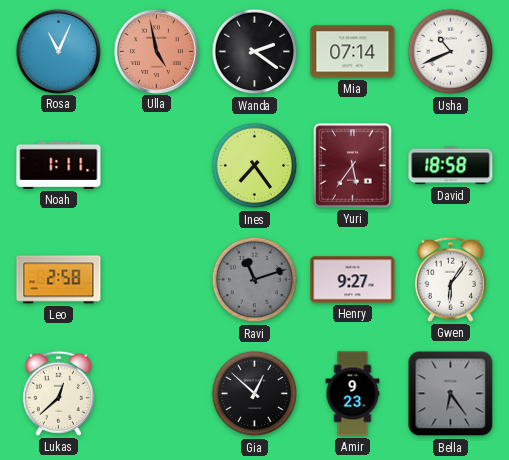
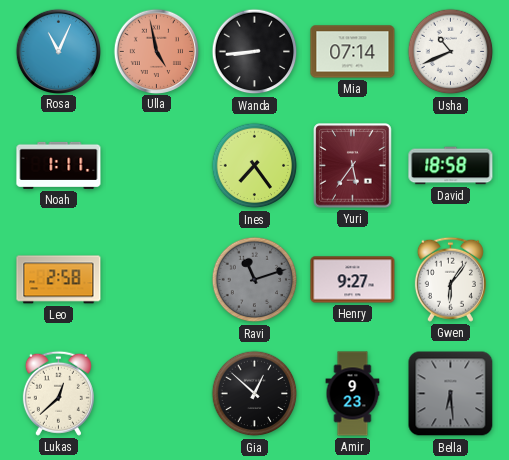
Wanda: 2:21 -> 8:44 (255, 52)
Bella: 6:24 -> 6:29 (451, 394)
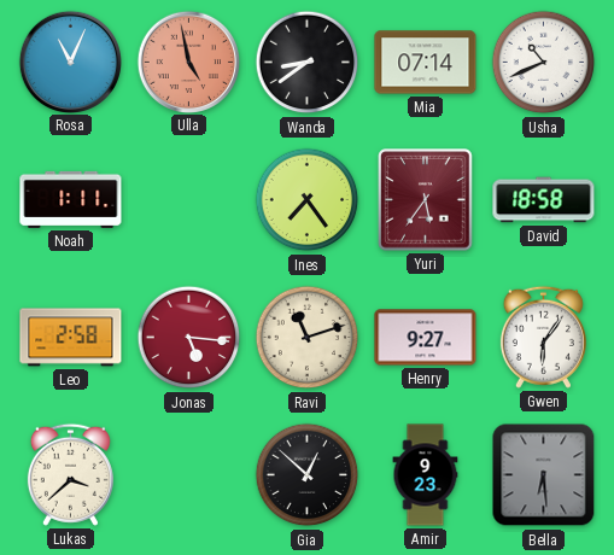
Wanda: 8:44 -> 8:39 (308, 63)
Jonas: none -> 5:16 (189, 338)
Ravi dial: grey -> cream (308, 338)
Lukas: 12:38 -> 3:38 (70, 474)
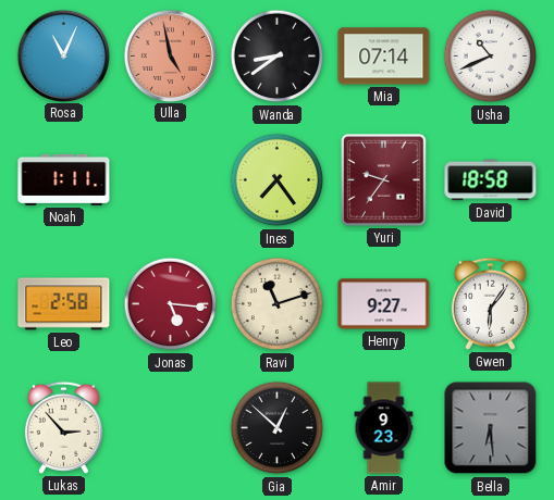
Yuri: 5:36 -> 9:36 (384, 180)
Lukas: 3:38 -> 2:53 (63, 427)
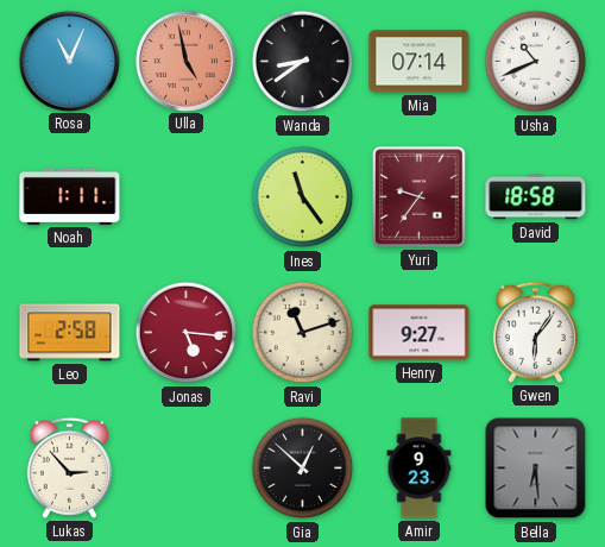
Ines: 7:24 -> 11:24 (303, 197)
